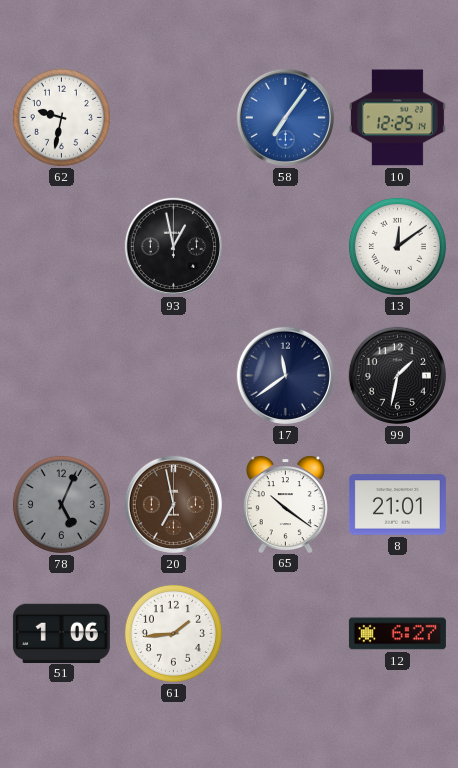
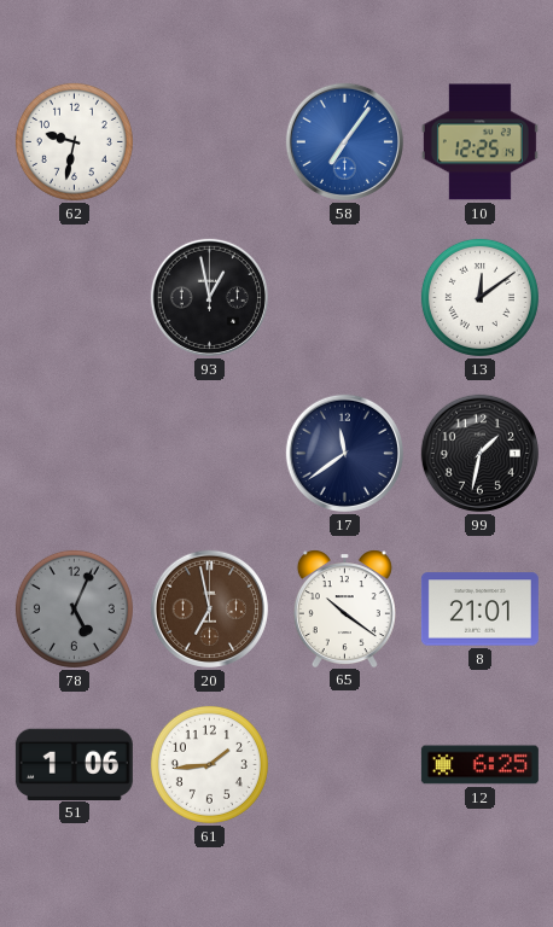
12: 6:27 -> 6:25 (479, 765)
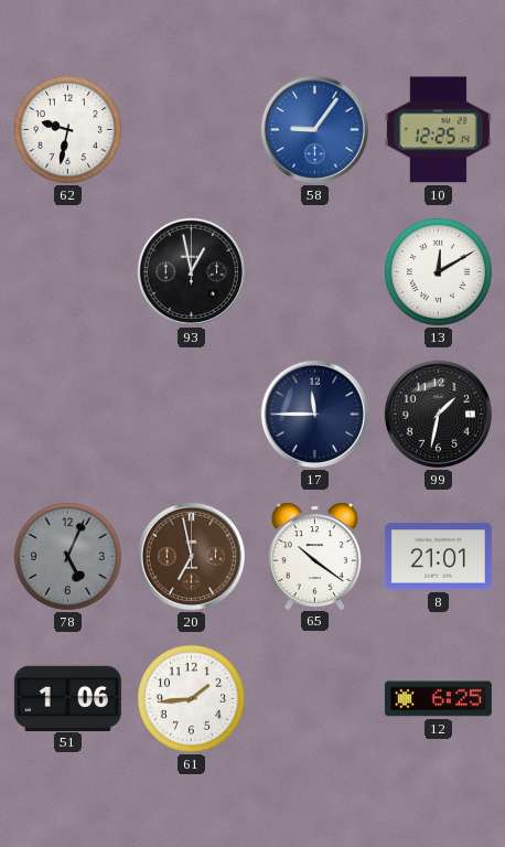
58: 7:06 -> 9:06 (314, 129)
13: 12:09 -> 12:10 (438, 271)
17: 11:39 -> 11:45 (314, 414)
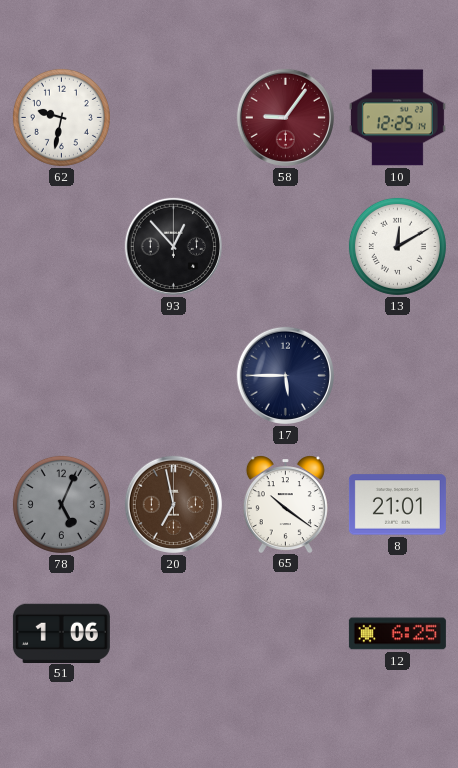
58 dial: blue -> burgundy (285, 117)
93: 12:58 -> 12:53 (173, 246)
17: 11:45 -> 5:45 (285, 375)
99: 1:32 -> none (438, 414)
61: 1:44 -> none (191, 698)
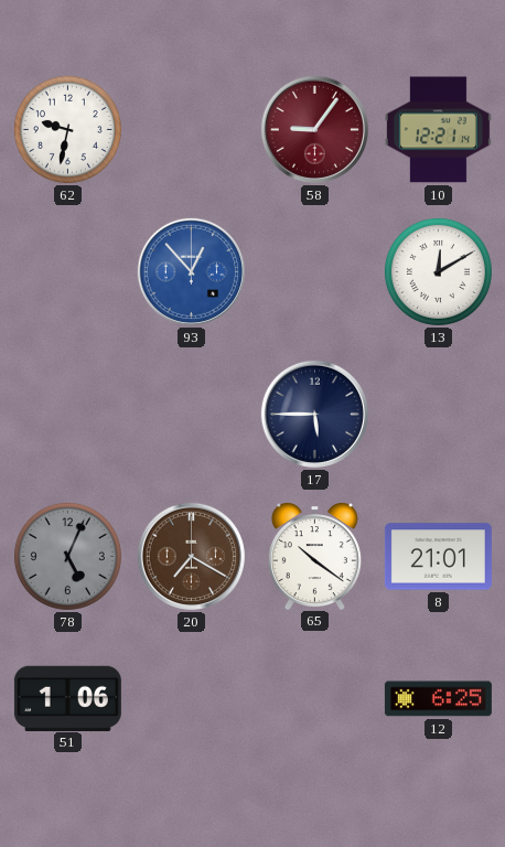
10: 12:25 -> 12:21 (438, 130)
93 dial: black -> blue (191, 271)
20: 6:58 -> 7:20 (191, 556)
